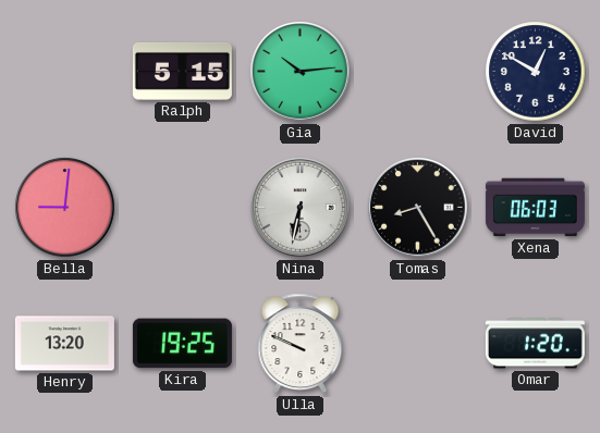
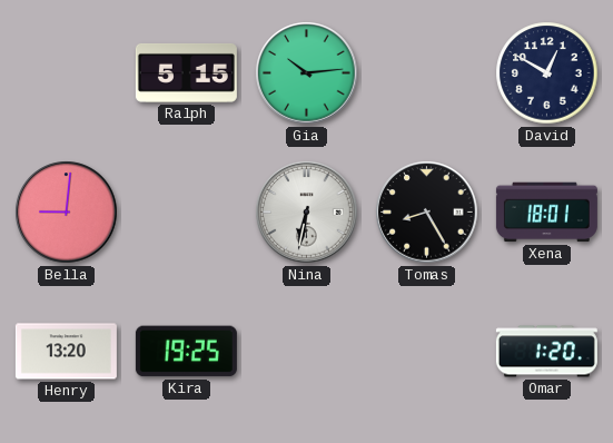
Xena: 06:03 -> 18:01 (546, 213)
Ulla: 9:49 -> none (301, 344)
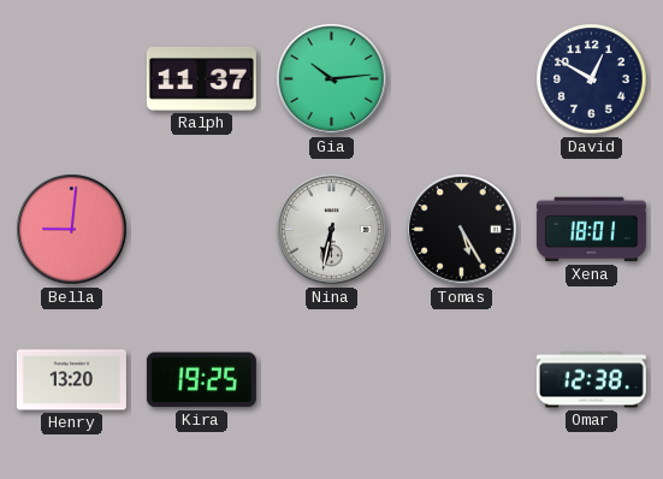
Ralph: 5:15 -> 11:37 (201, 78)
Tomas: 8:25 -> 5:25 (462, 230)
Omar: 1:20 -> 12:38 (591, 380)
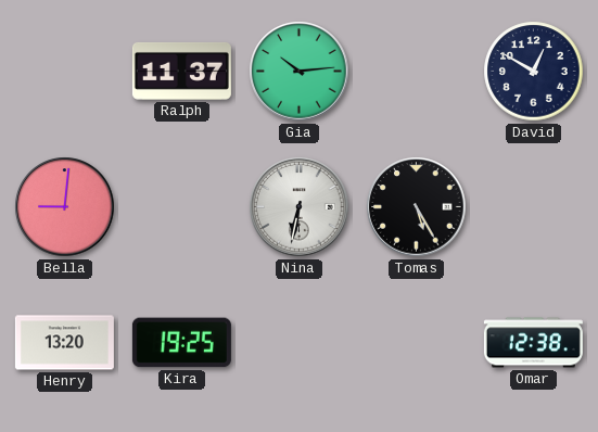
Xena: 18:01 -> none (591, 230)
